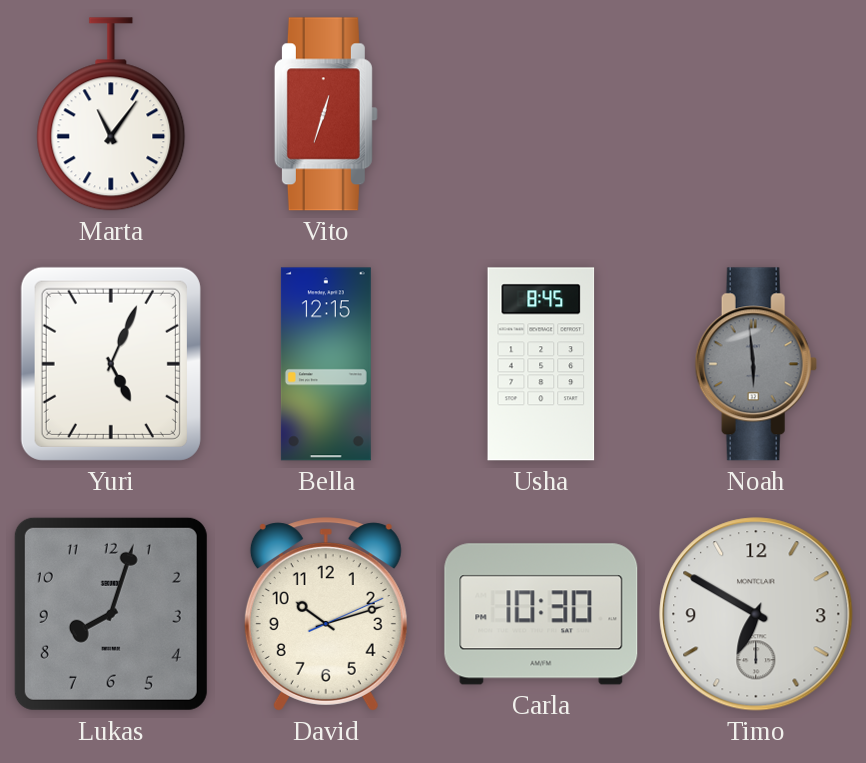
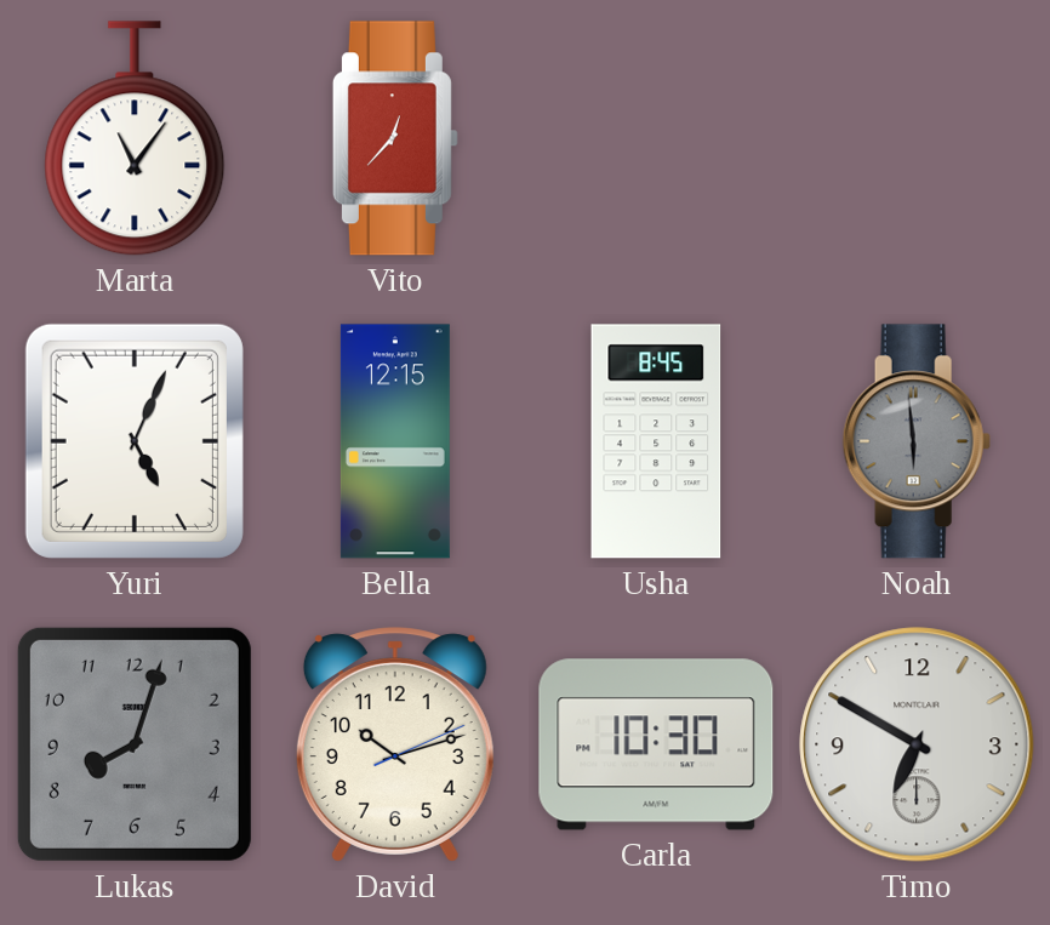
Vito: 12:33 -> 12:37 (395, 138)
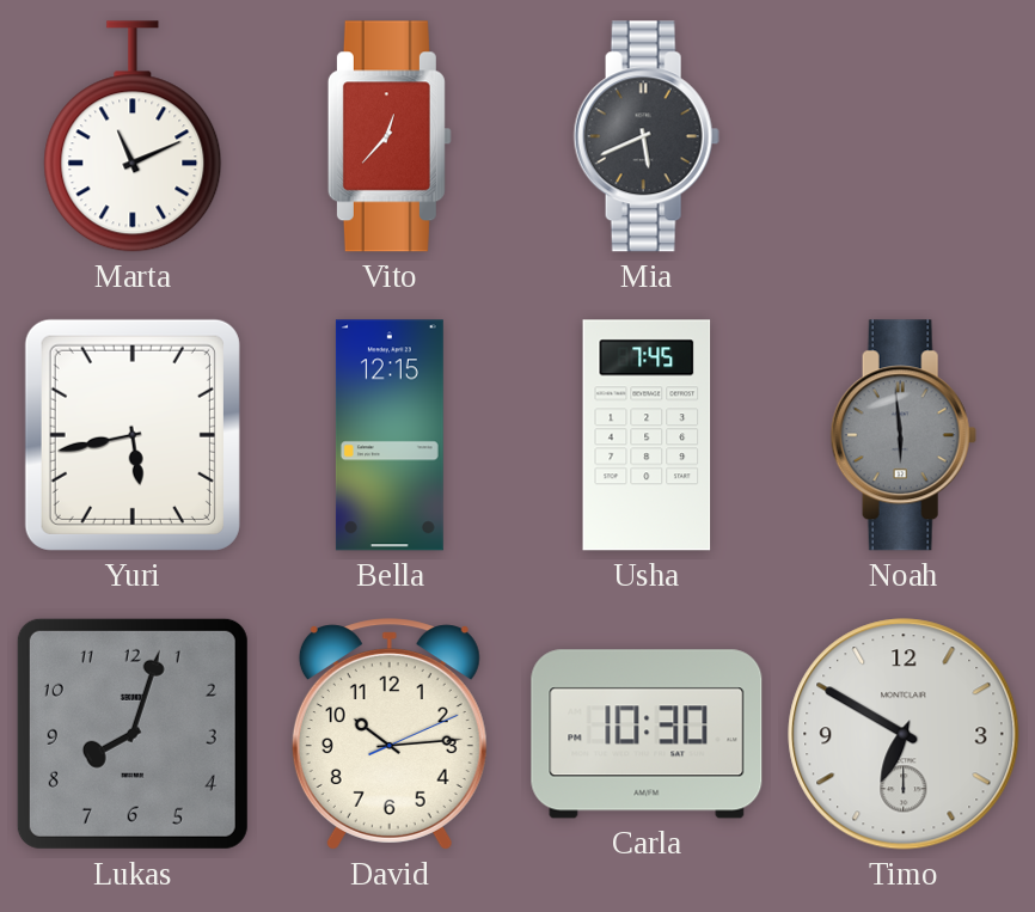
Marta: 11:06 -> 11:11 (133, 136)
Mia: none -> 5:41 (647, 136)
Yuri: 5:04 -> 5:43 (133, 435)
Usha: 8:45 -> 7:45 (647, 435)
David: 10:12 -> 10:14 (390, 734)
